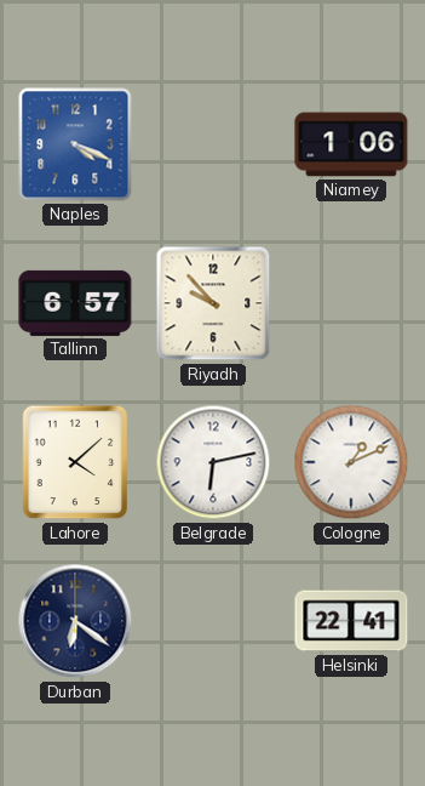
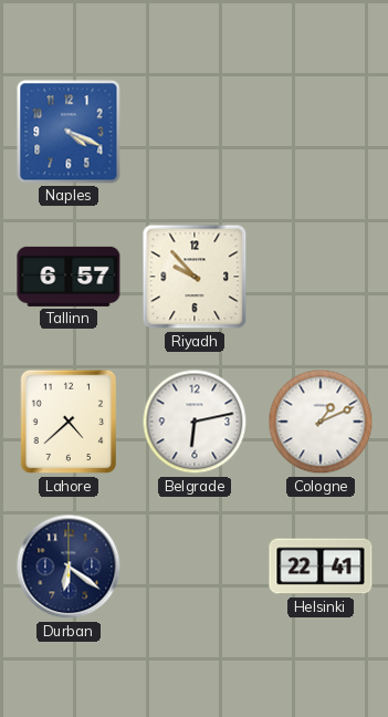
Niamey: 1:06 -> none (351, 144)
Lahore: 4:08 -> 4:38 (69, 422)
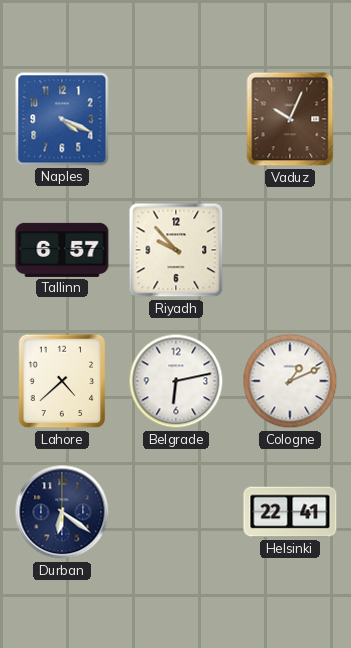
Vaduz: none -> 10:04 (290, 119)
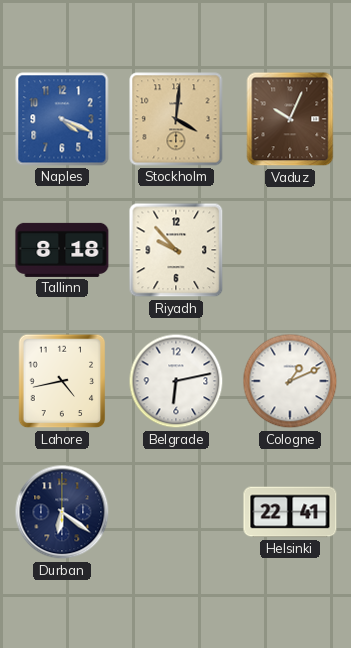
Stockholm: none -> 4:01 (176, 119)
Tallinn: 6:57 -> 8:18 (62, 250)
Lahore: 4:38 -> 4:43 (62, 381)
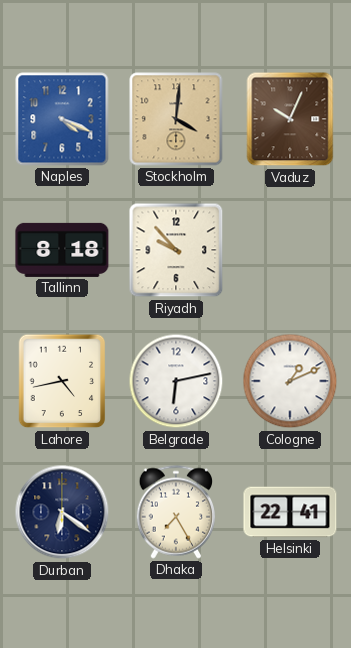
Dhaka: none -> 7:25 (176, 512)
